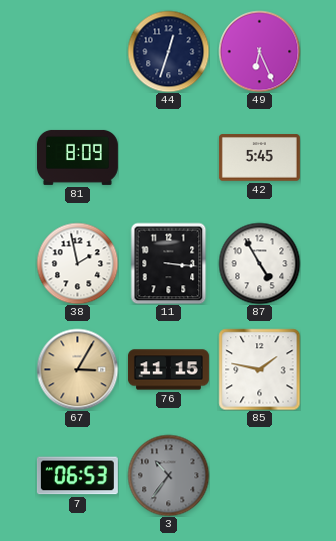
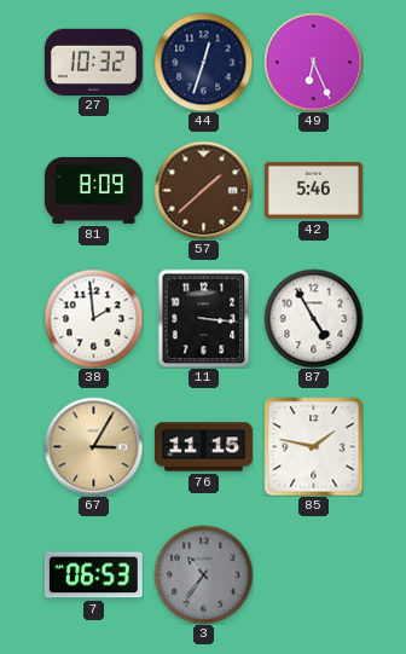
27: none -> 10:32 (93, 62)
57: none -> 1:38 (203, 190)
42: 5:45 -> 5:46 (313, 191)
38: 1:58 -> 1:59 (93, 318)
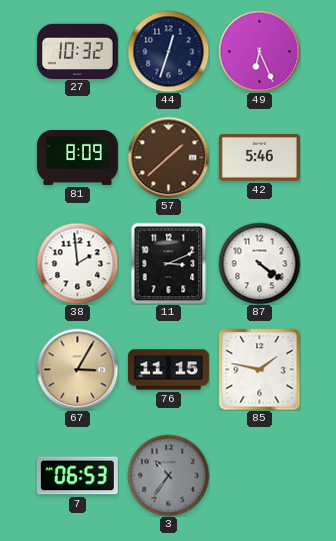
11: 3:16 -> 3:11 (169, 263)
87: 4:55 -> 4:21 (259, 263)
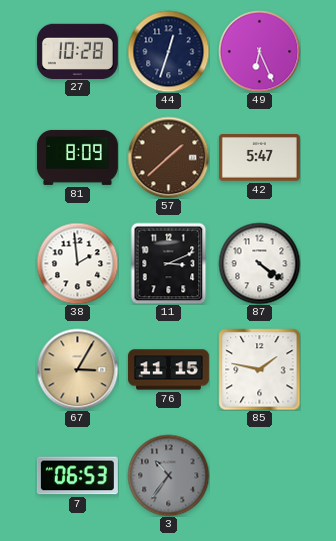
27: 10:32 -> 10:28 (77, 51)
42: 5:46 -> 5:47 (259, 158)
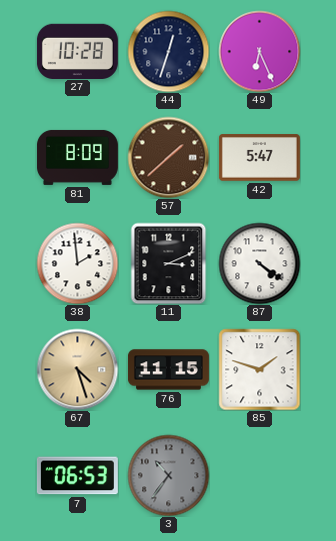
67: 3:05 -> 4:27 (77, 369)
85: 1:47 -> 1:48 (259, 369)
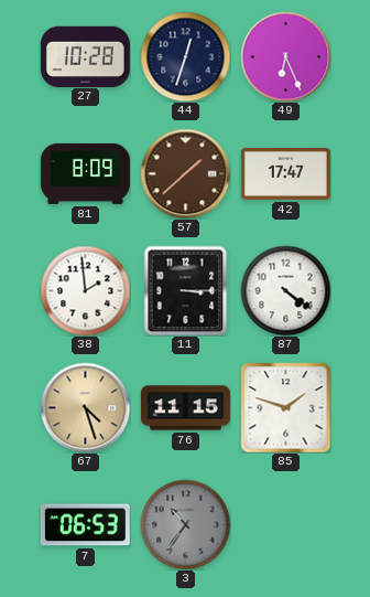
42: 5:47 -> 17:47 (285, 174)
11: 3:11 -> 3:15 (186, 290)
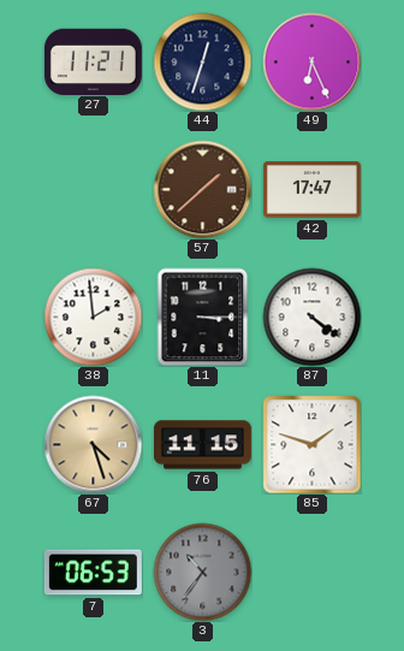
27: 10:28 -> 11:21 (93, 61)
81: 8:09 -> none (85, 173)
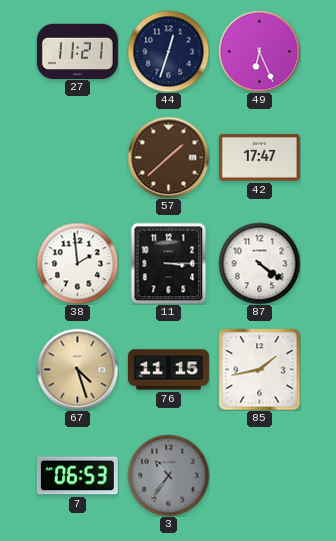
85: 1:48 -> 1:43 (259, 369)
